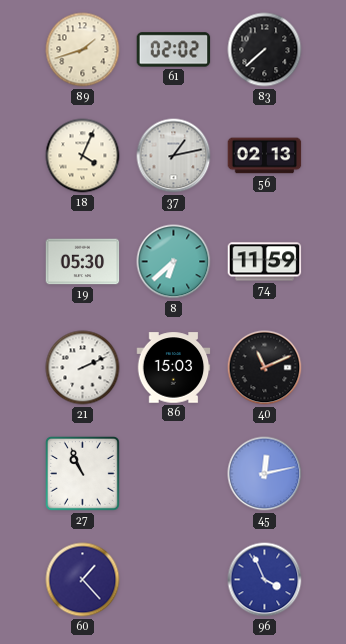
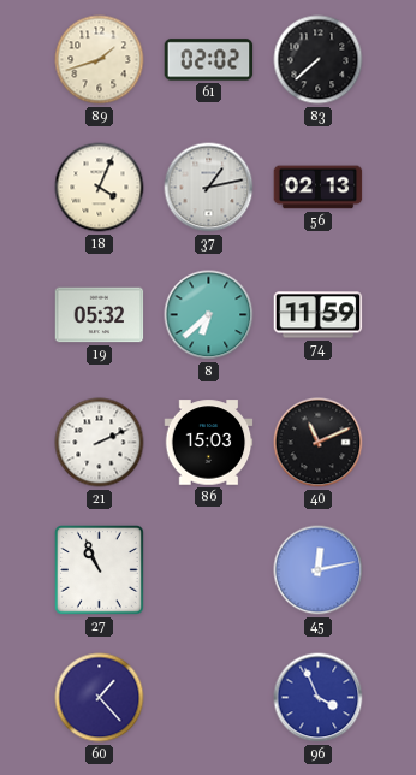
19: 05:30 -> 05:32 (100, 315)
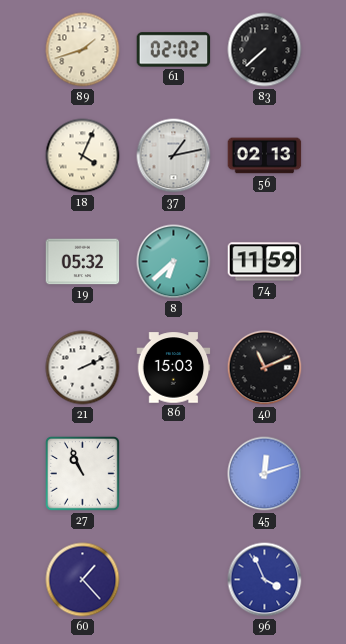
45: 12:13 -> 12:12 (265, 474)
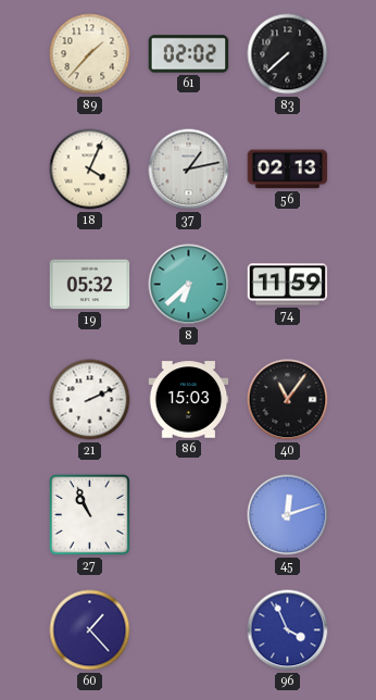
89: 1:42 -> 1:37 (90, 54)
40: 11:11 -> 11:06 (288, 400)
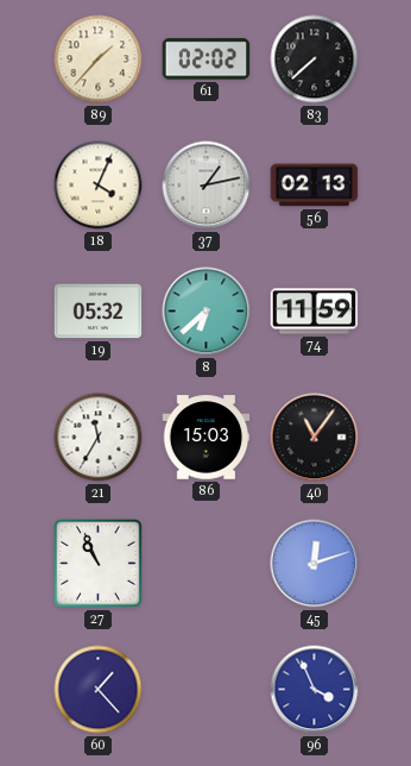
21: 2:11 -> 11:35 (99, 438)
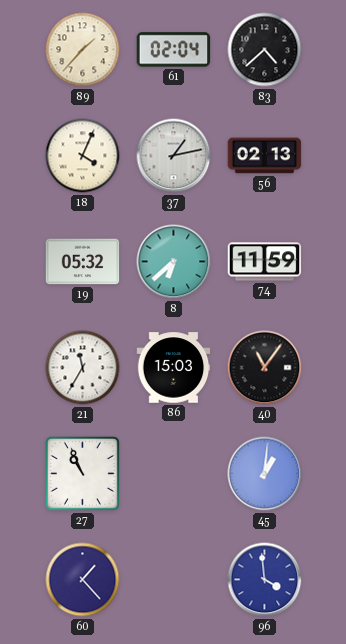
61: 02:02 -> 02:04 (174, 50)
83: 7:38 -> 4:38 (265, 50)
45: 12:12 -> 1:01 (265, 474)
96: 3:56 -> 3:59 (265, 580)
